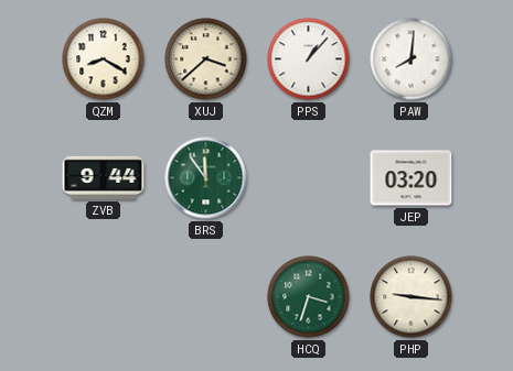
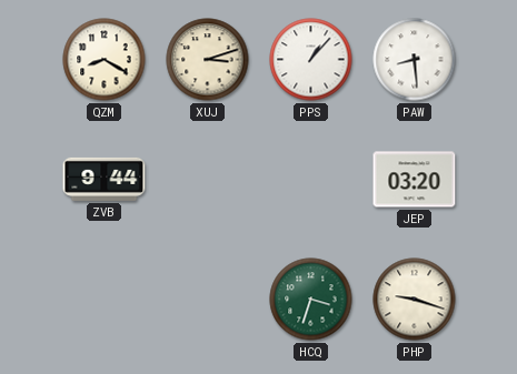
XUJ: 3:38 -> 3:12 (208, 60)
PAW: 8:01 -> 8:29 (415, 60)
BRS: 11:54 -> none (206, 178)
PHP: 9:16 -> 9:18 (415, 300)
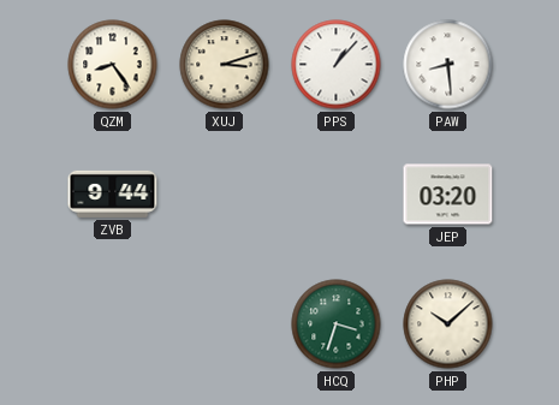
QZM: 8:20 -> 8:24 (113, 65)
PHP: 9:18 -> 10:08 (448, 324)
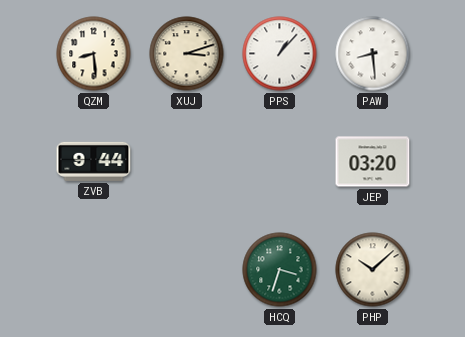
QZM: 8:24 -> 8:29 (94, 54)
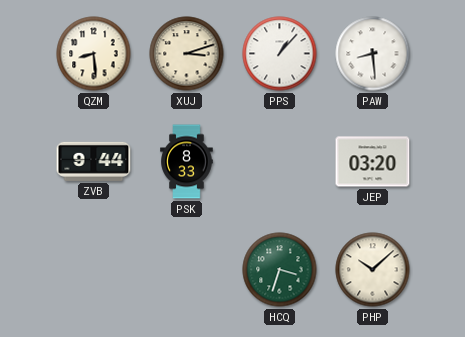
PSK: none -> 8:33 (187, 162)
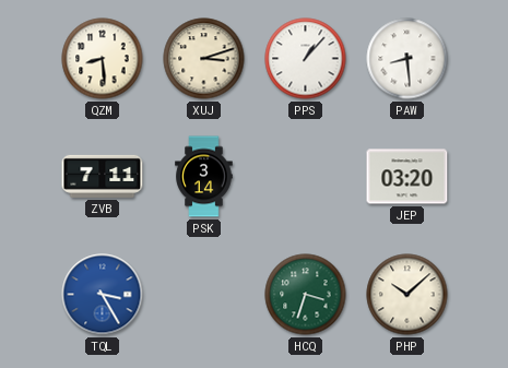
ZVB: 9:44 -> 7:11 (103, 176)
PSK: 8:33 -> 3:14 (204, 177)
TQL: none -> 3:25 (103, 295)
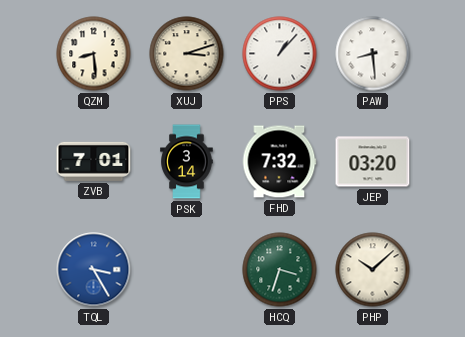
ZVB: 7:11 -> 7:01 (94, 161)
FHD: none -> 7:32 (279, 162)
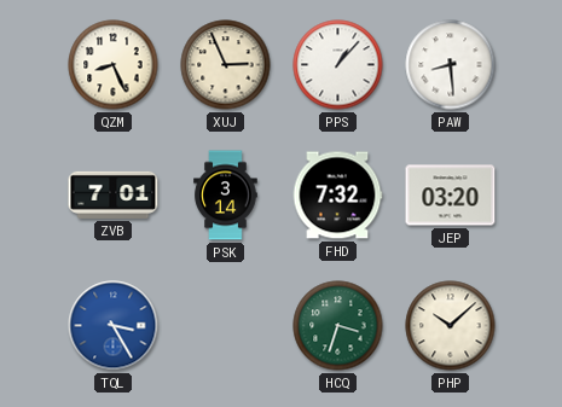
QZM: 8:29 -> 8:26 (114, 65)
XUJ: 3:12 -> 2:56 (226, 65)
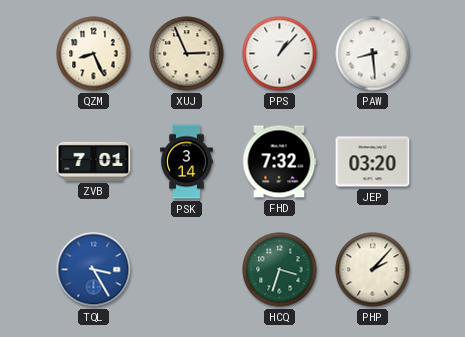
PHP: 10:08 -> 2:07 (373, 270)
